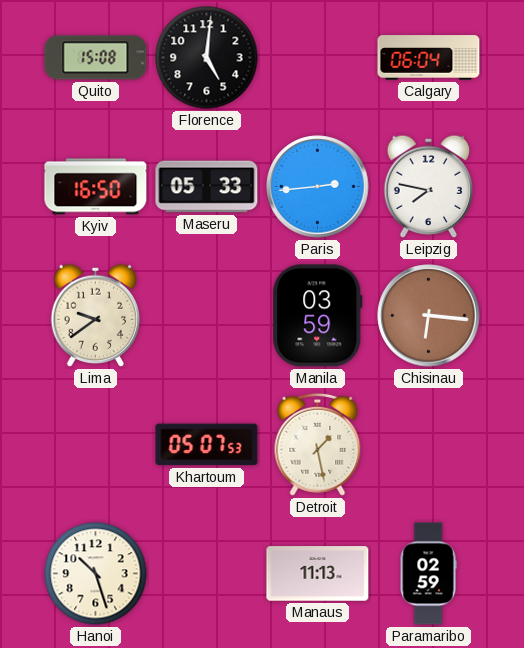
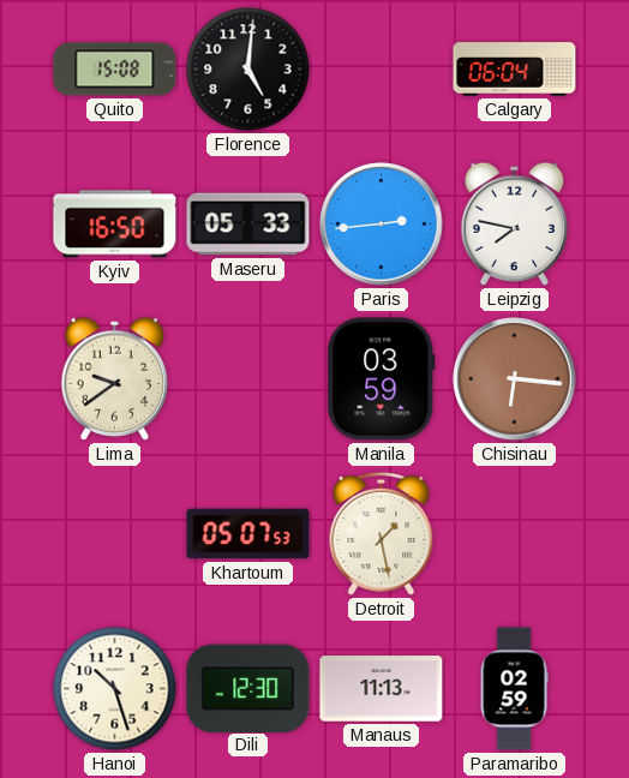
Dili: none -> 12:30 (248, 688)
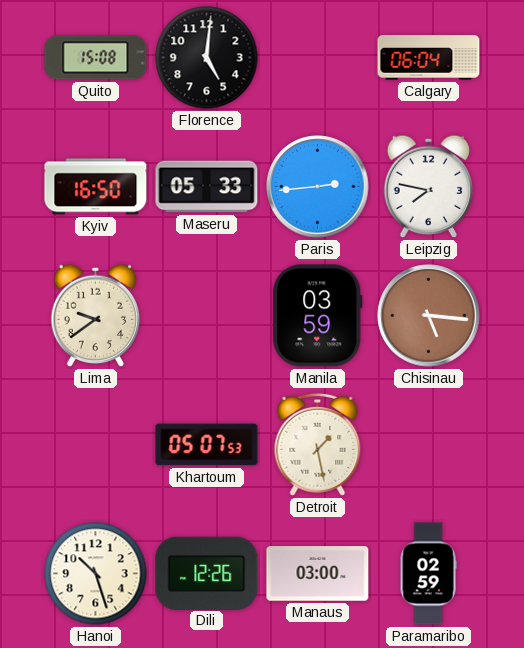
Chisinau: 6:16 -> 5:16 (429, 316)
Dili: 12:30 -> 12:26 (207, 573)
Manaus: 11:13 -> 03:00 (318, 574)
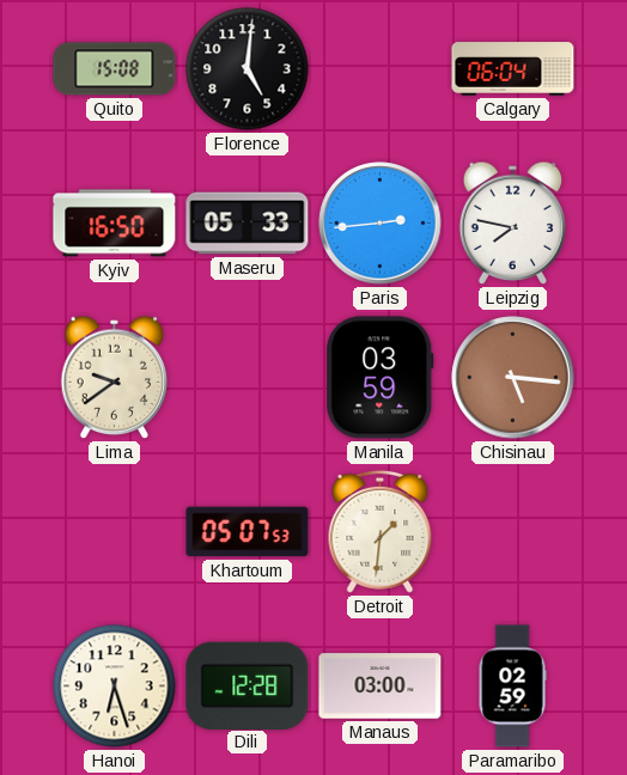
Detroit: 1:28 -> 1:31 (381, 531)
Hanoi: 10:27 -> 6:27 (115, 686)
Dili: 12:26 -> 12:28 (248, 685)
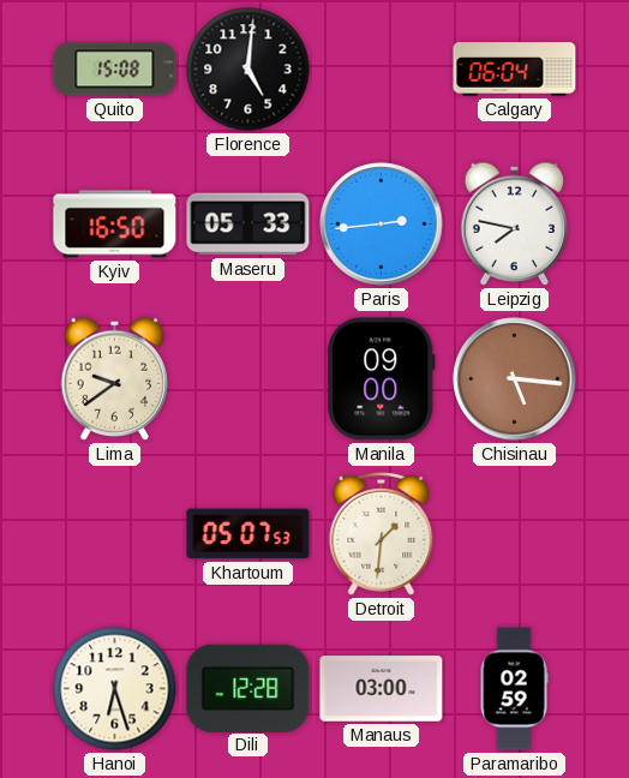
Manila: 03:59 -> 09:00 (382, 379)
